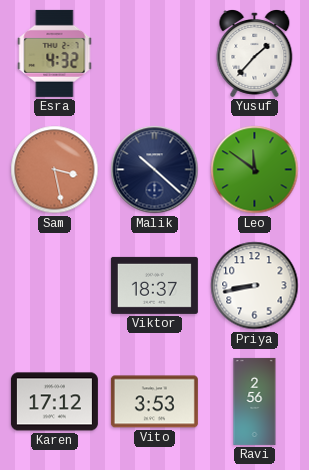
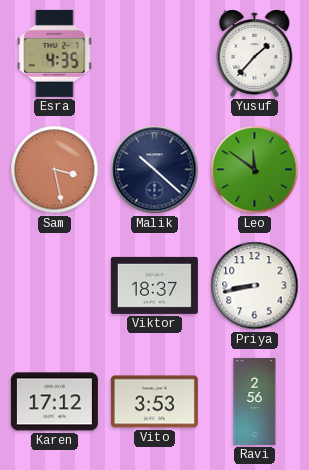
Esra: 4:32 -> 4:35 (55, 53)
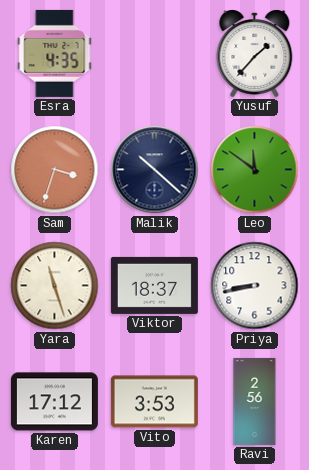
Sam: 3:28 -> 3:33 (55, 170)
Yara: none -> 11:27 (55, 286)
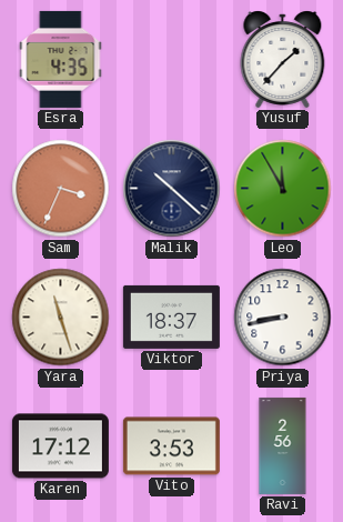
Sam: 3:33 -> 3:34 (61, 189)
Leo: 11:51 -> 11:55 (283, 189)
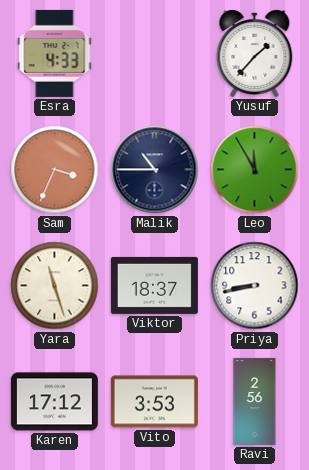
Esra: 4:35 -> 4:33 (55, 53)
Malik: 10:22 -> 10:45 (155, 170)
